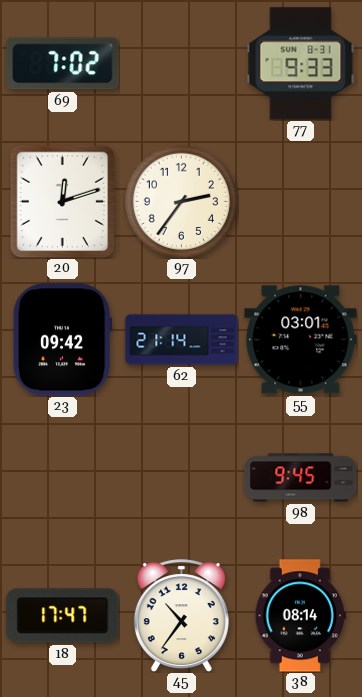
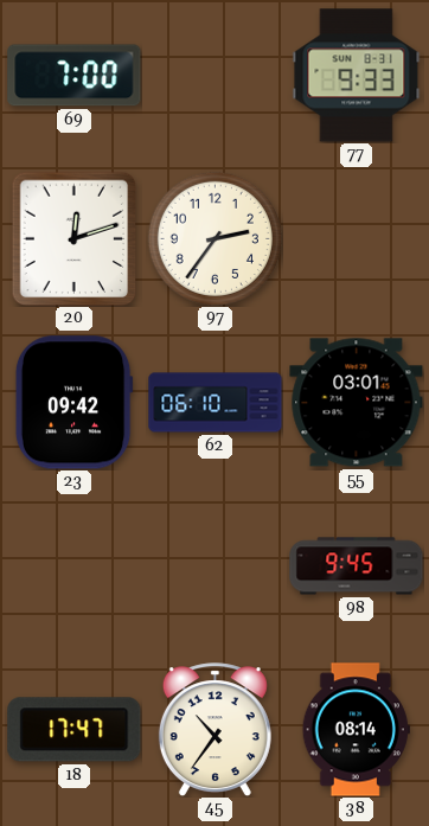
69: 7:02 -> 7:00 (75, 76)
62: 21:14 -> 06:10 (216, 403)
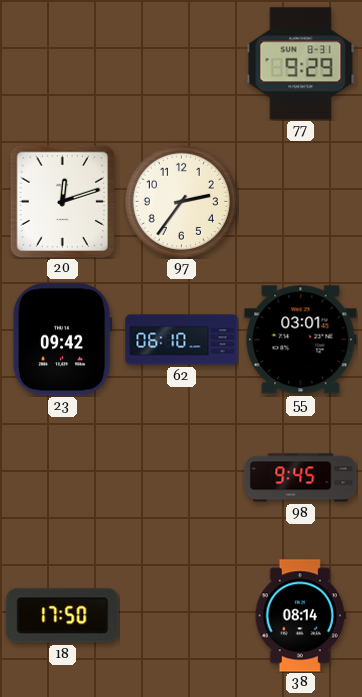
69: 7:00 -> none (75, 76)
77: 9:33 -> 9:29 (301, 64)
18: 17:47 -> 17:50 (63, 616)
45: 10:36 -> none (214, 730)
